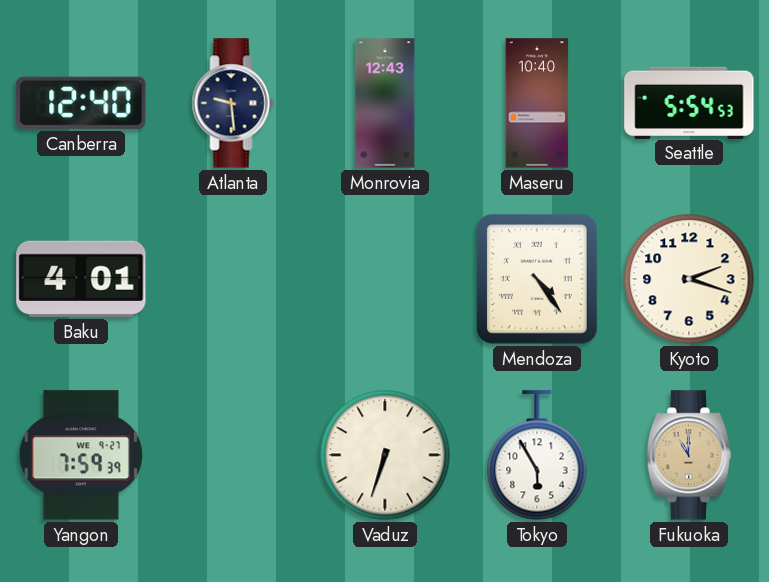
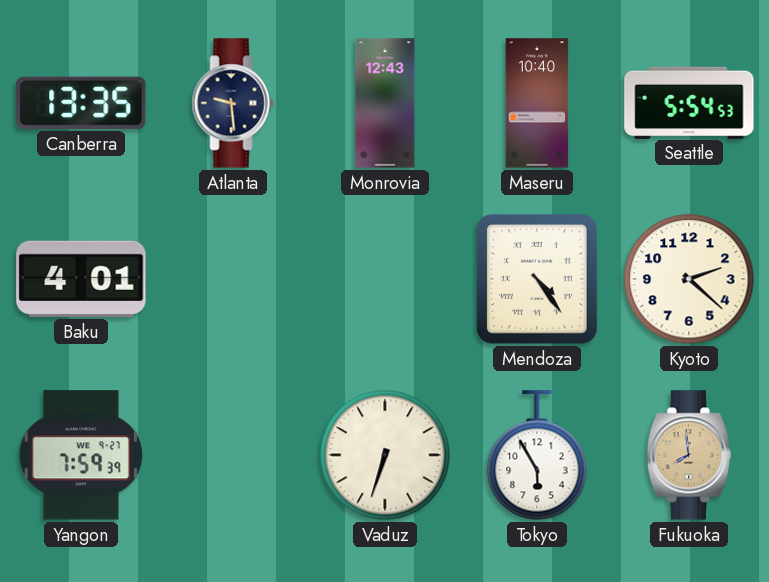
Canberra: 12:40 -> 13:35 (81, 103)
Kyoto: 2:18 -> 2:22 (689, 279)
Fukuoka: 11:00 -> 7:59 (688, 455)
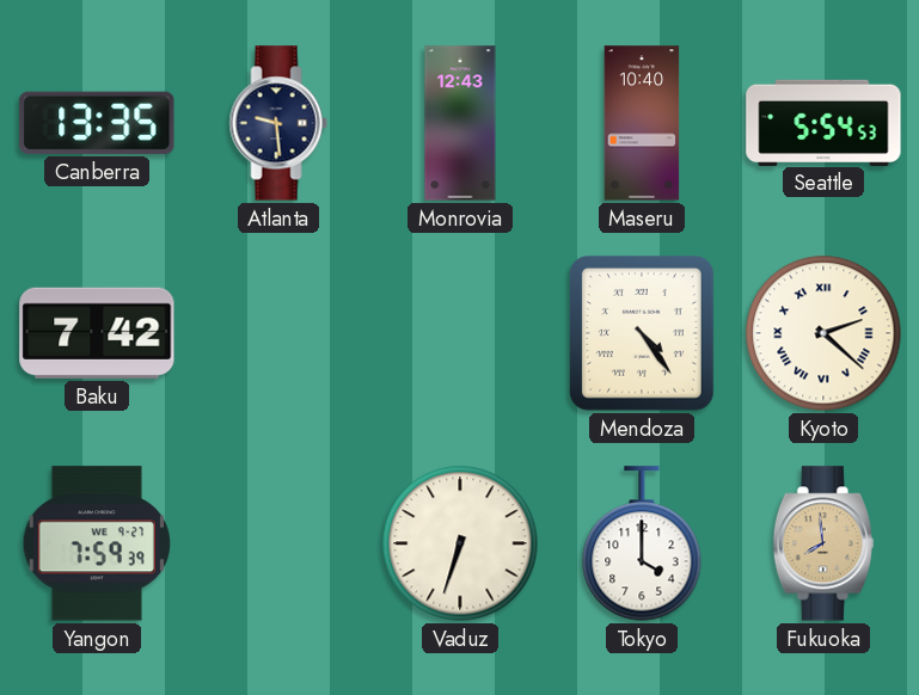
Baku: 4:01 -> 7:42 (97, 333)
Kyoto numerals: Arabic -> Roman (823, 333)
Tokyo: 5:55 -> 4:00 (642, 543)
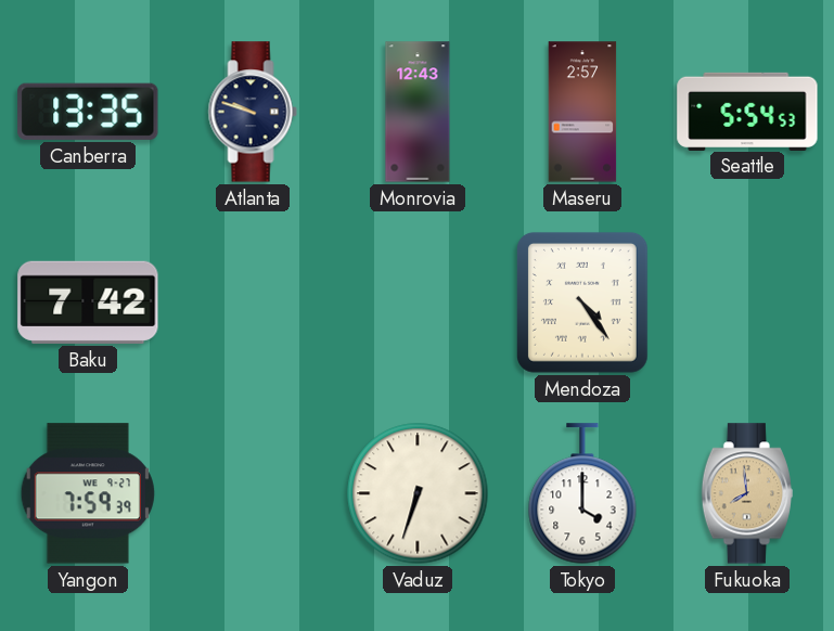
Atlanta: 9:29 -> 9:48 (253, 112)
Maseru: 10:40 -> 2:57 (582, 112)
Kyoto: 2:22 -> none (823, 333)
